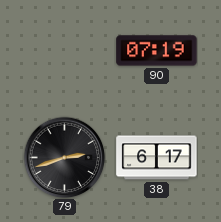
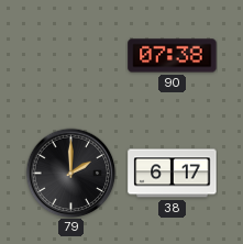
90: 07:19 -> 07:38 (173, 56)
79: 2:42 -> 2:00 (70, 173)
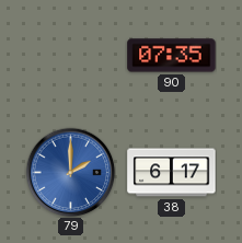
90: 07:38 -> 07:35 (172, 56)
79 dial: black -> blue (70, 172)
